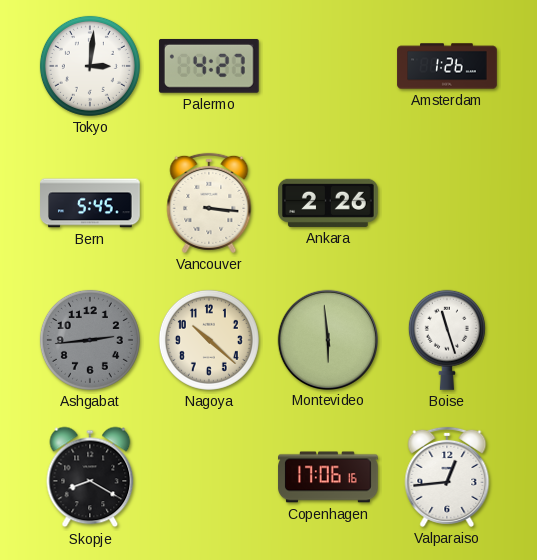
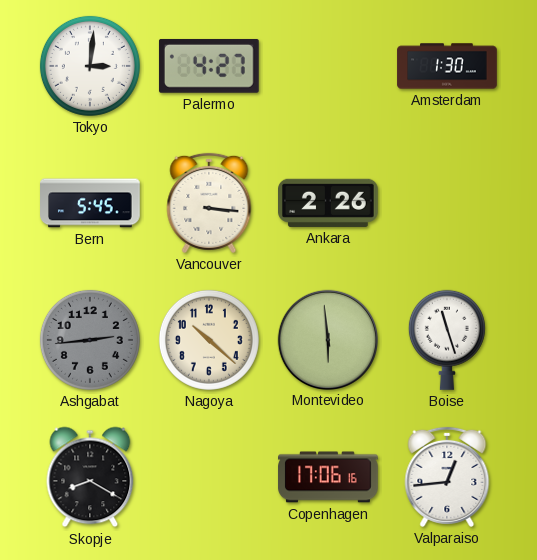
Amsterdam: 1:26 -> 1:30 (447, 66)
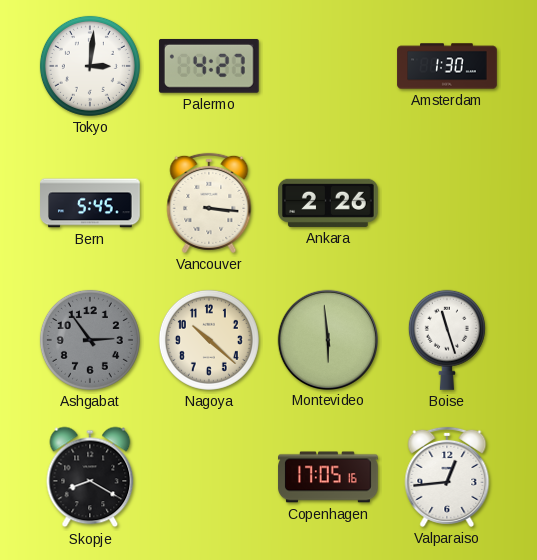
Ashgabat: 2:44 -> 2:54 (90, 340)
Copenhagen: 17:06 -> 17:05 (328, 477)
